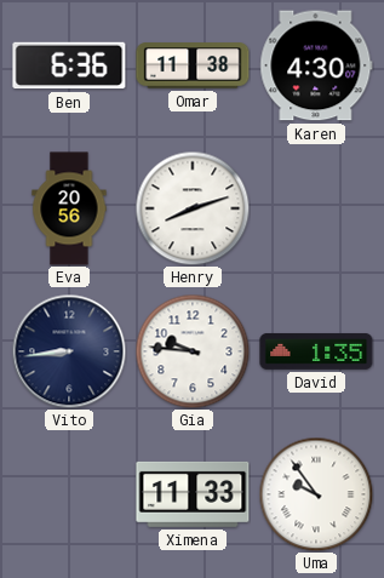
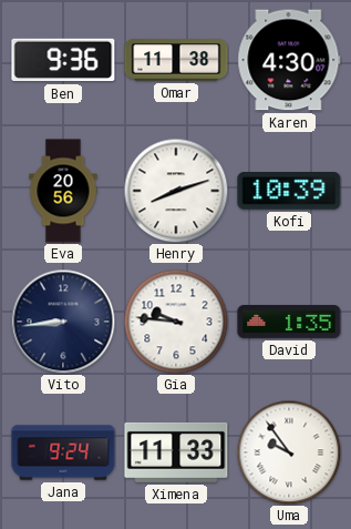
Ben: 6:36 -> 9:36 (63, 60)
Kofi: none -> 10:39 (289, 192)
Jana: none -> 9:24 (63, 452)
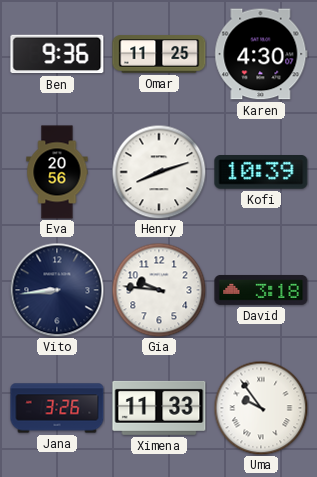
Omar: 11:38 -> 11:25 (159, 54)
David: 1:35 -> 3:18 (261, 290)
Jana: 9:24 -> 3:26 (57, 408)
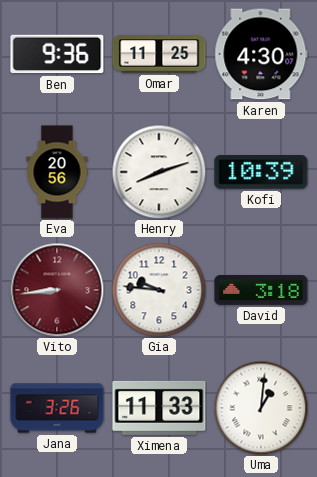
Vito dial: navy -> burgundy (57, 290)
Uma: 9:54 -> 1:01 (261, 408)
